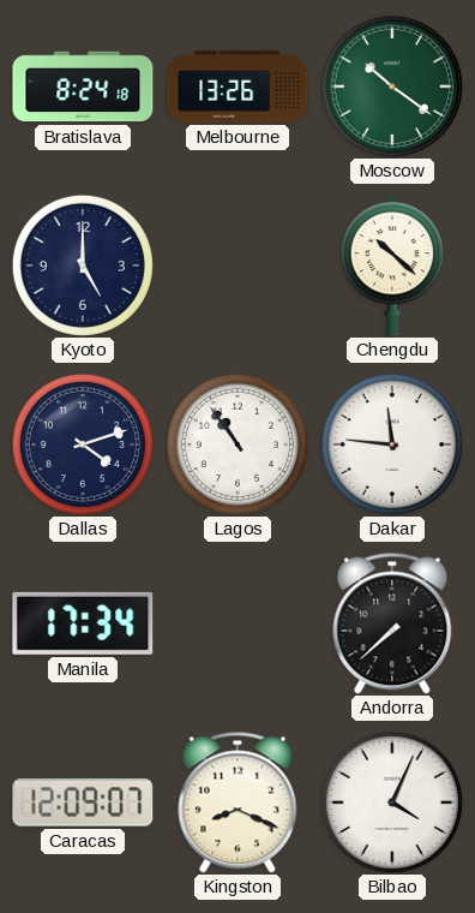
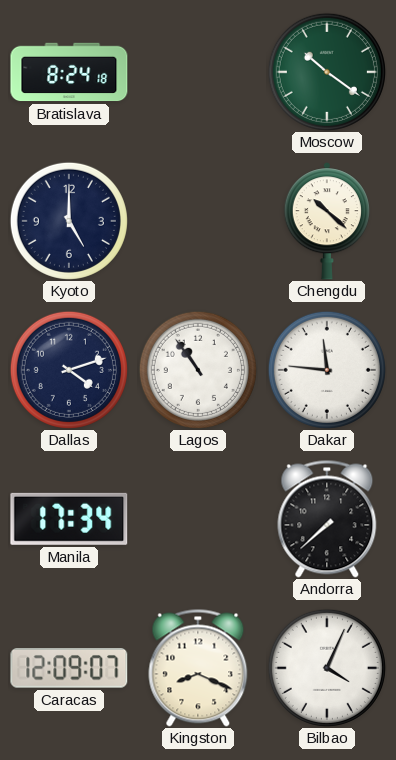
Melbourne: 13:26 -> none (237, 86)
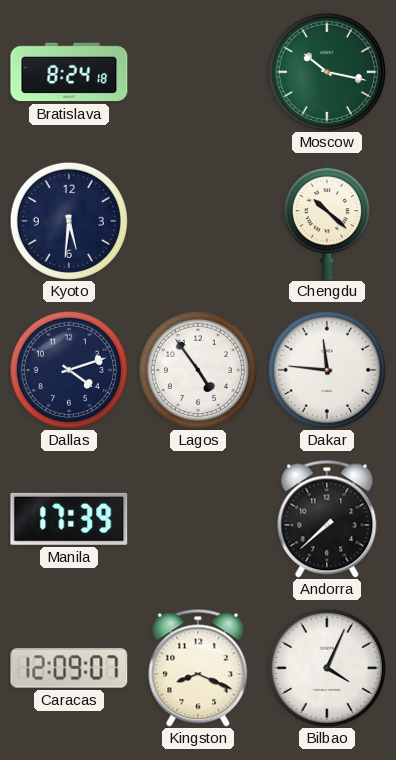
Moscow: 10:21 -> 10:17 (327, 72)
Kyoto: 5:00 -> 5:31 (69, 221)
Lagos: 10:54 -> 4:54 (198, 370)
Manila: 17:34 -> 17:39 (69, 519)
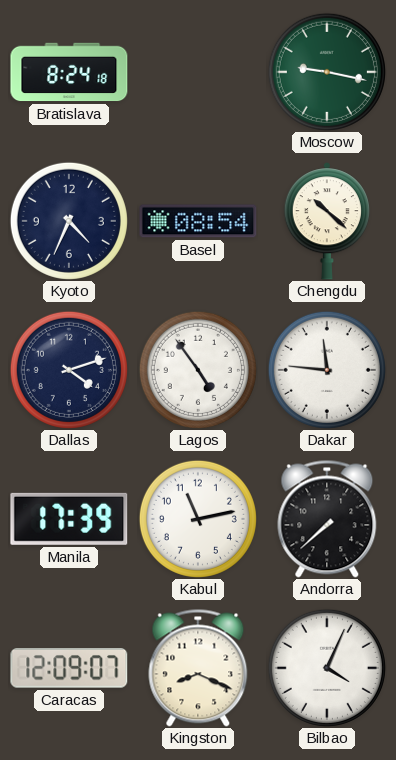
Moscow: 10:17 -> 9:17 (327, 72)
Kyoto: 5:31 -> 4:34 (69, 221)
Basel: none -> 08:54 (198, 221)
Kabul: none -> 11:13 (198, 519)
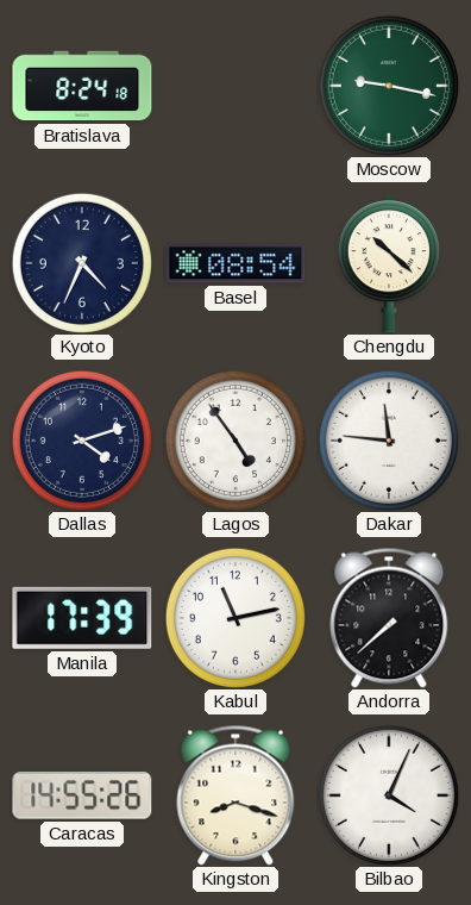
Caracas: 12:09 -> 14:55 (82, 795)
Kingston: 8:19 -> 8:18 (235, 795)
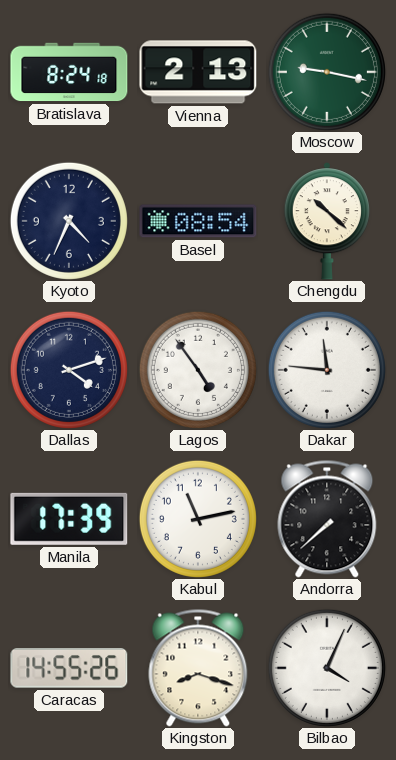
Vienna: none -> 2:13 (198, 72)
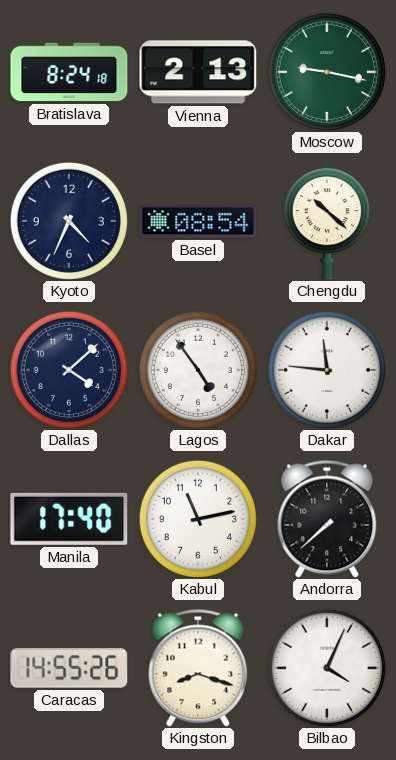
Dallas: 4:12 -> 4:08 (69, 370)
Manila: 17:39 -> 17:40 (69, 519)
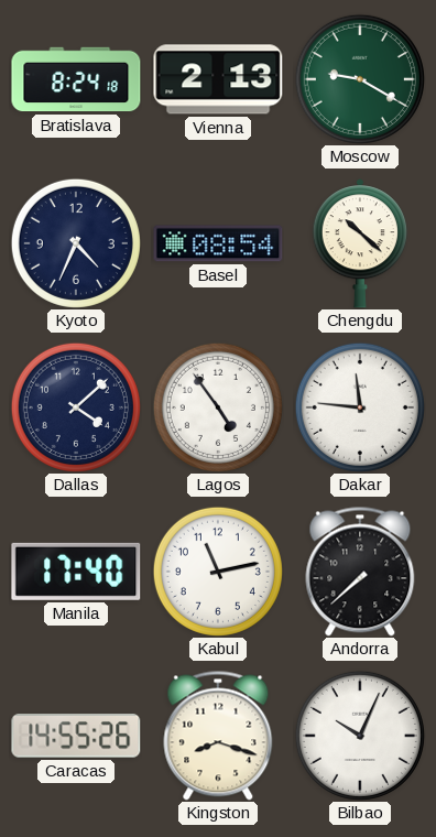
Moscow: 9:17 -> 9:20 (360, 79)
Bilbao: 4:04 -> 10:04 (360, 736)
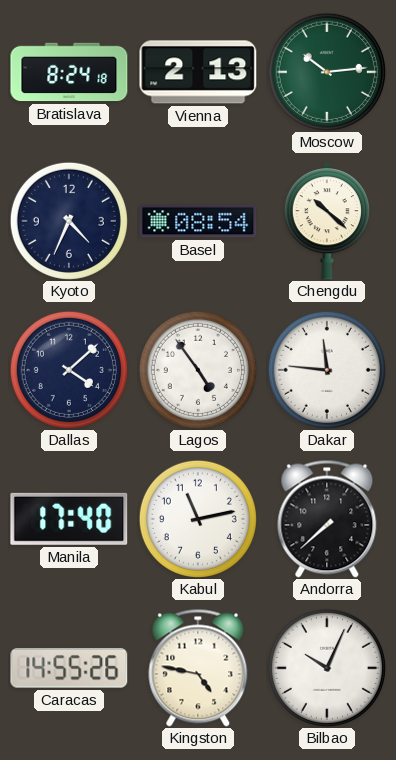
Moscow: 9:20 -> 10:14 (327, 72)
Kingston: 8:18 -> 4:47 (198, 668)
